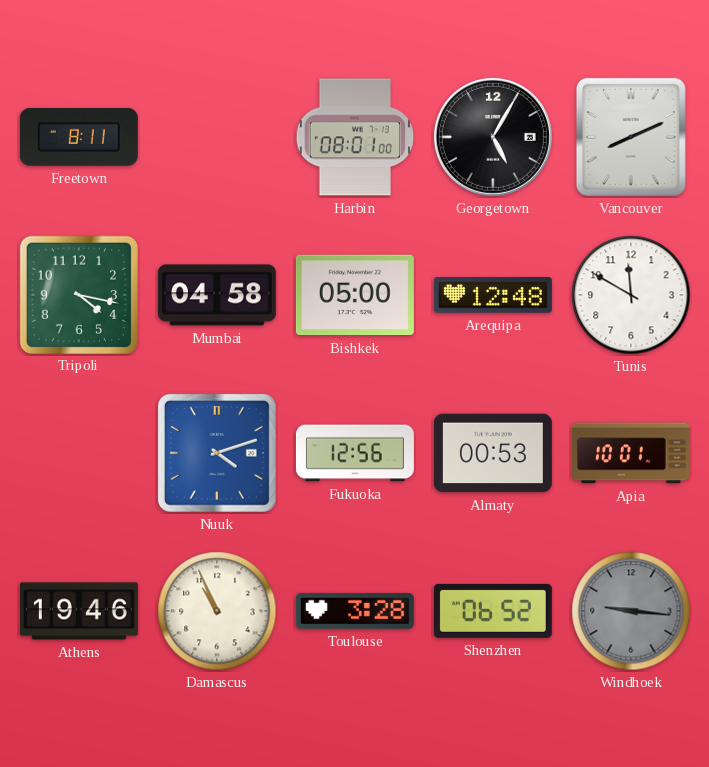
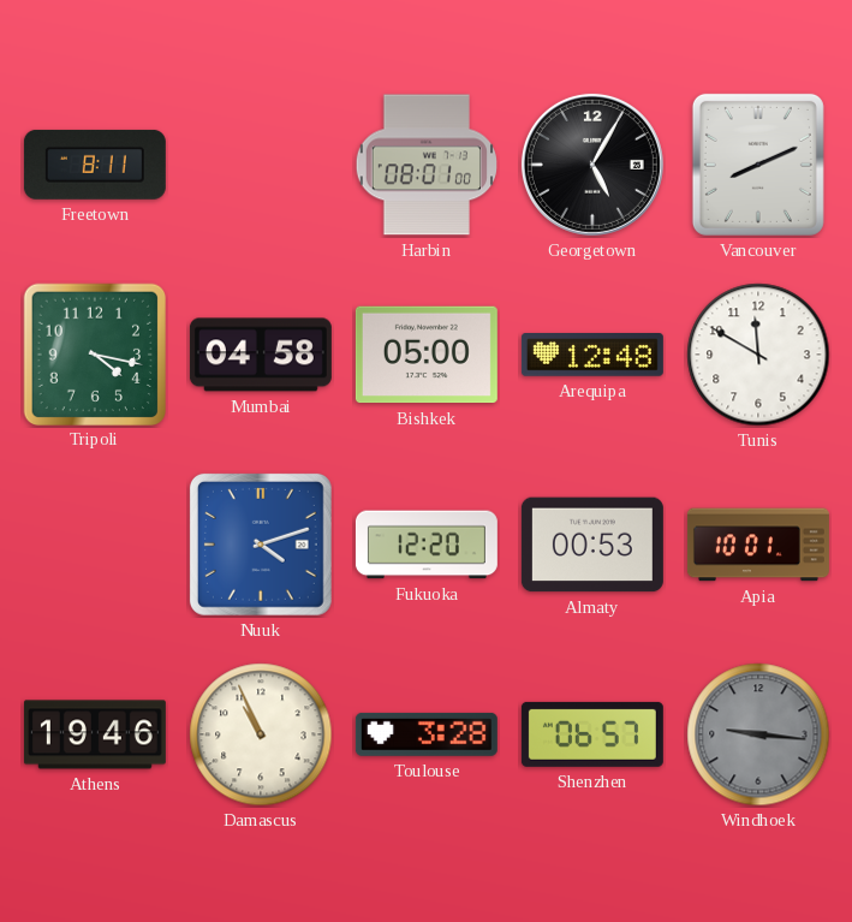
Fukuoka: 12:56 -> 12:20 (427, 545)
Shenzhen: 06:52 -> 06:57 (592, 734)
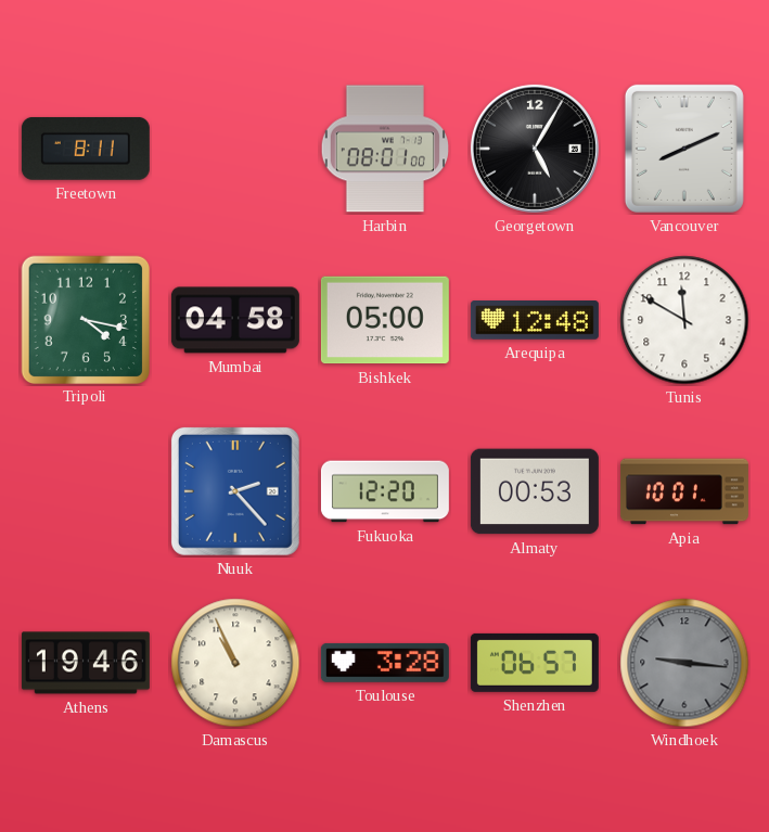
Nuuk: 4:12 -> 2:23 (235, 491)
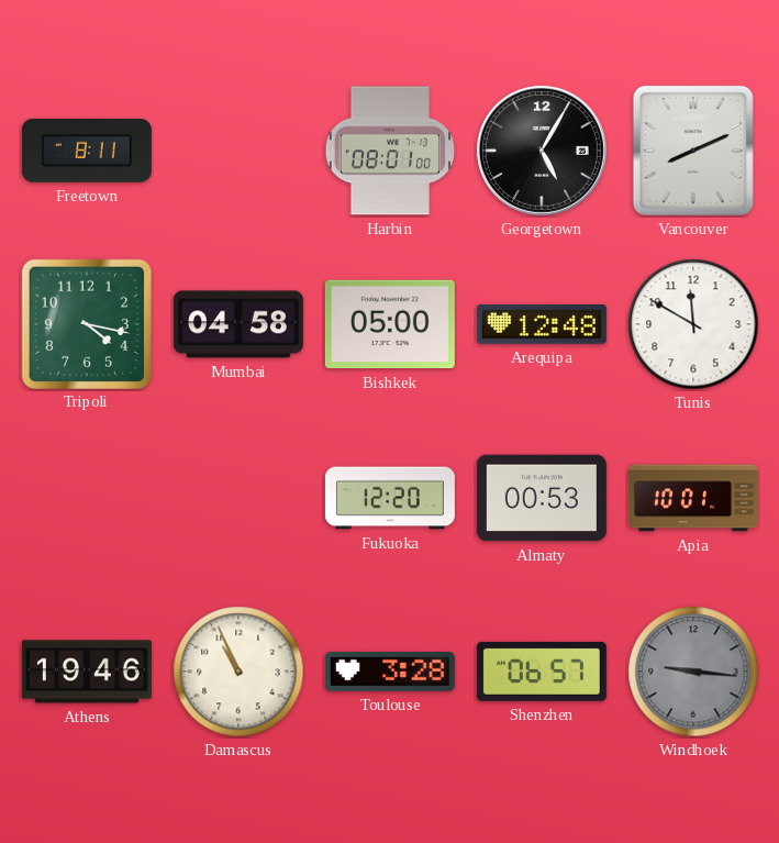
Nuuk: 2:23 -> none (235, 491)
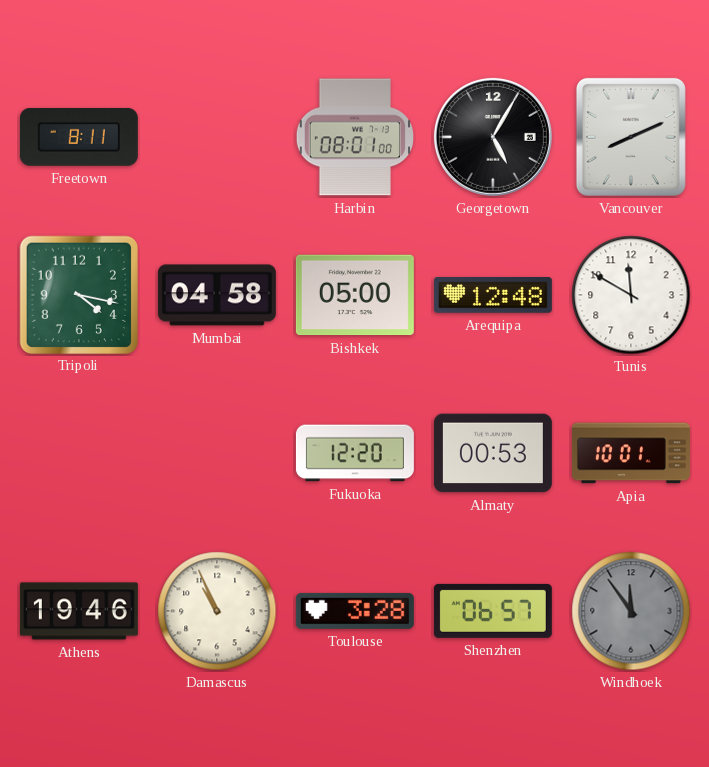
Windhoek: 9:16 -> 11:54 (631, 611)
